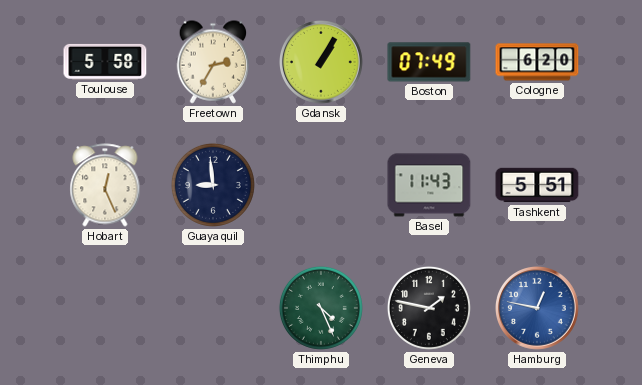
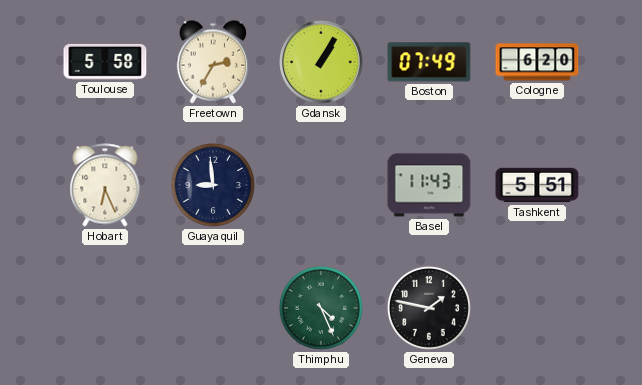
Hobart: 12:26 -> 6:26 (105, 185)
Hamburg: 12:47 -> none (538, 309)
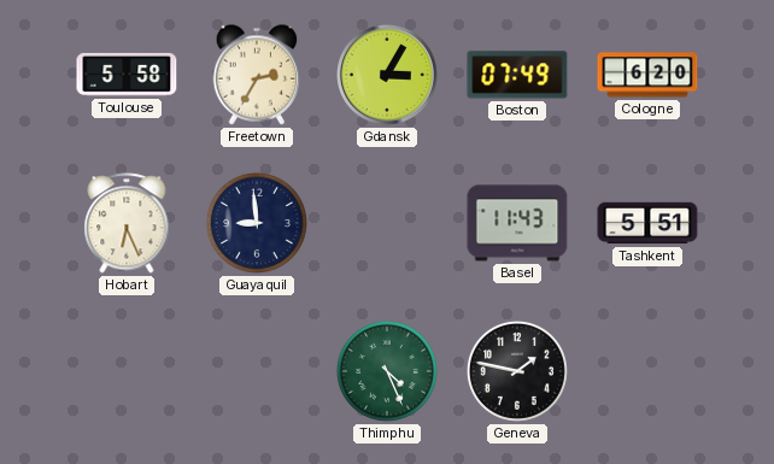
Gdansk: 1:05 -> 3:05 (388, 76)
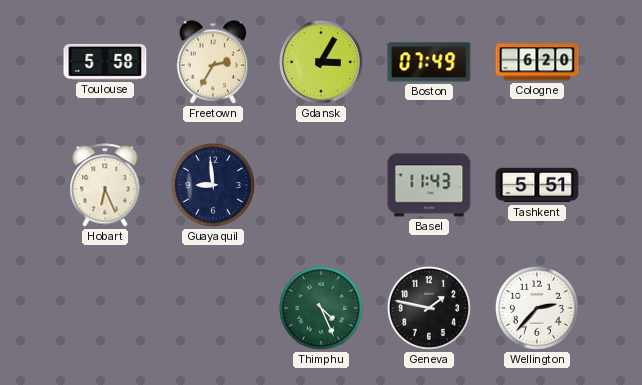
Wellington: none -> 2:37 (537, 308)
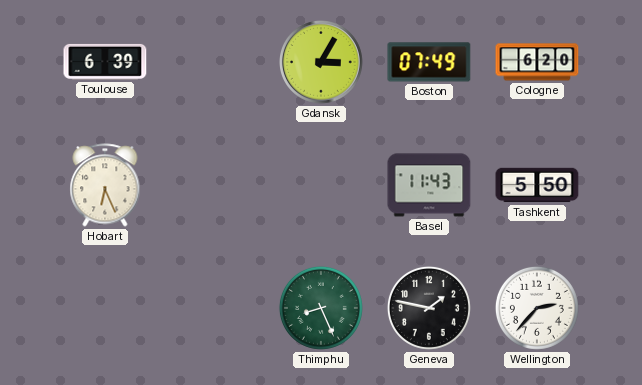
Toulouse: 5:58 -> 6:39 (105, 62)
Freetown: 2:35 -> none (213, 62)
Guayaquil: 8:59 -> none (213, 185)
Tashkent: 5:51 -> 5:50 (537, 185)
Thimphu: 4:26 -> 8:26 (321, 308)
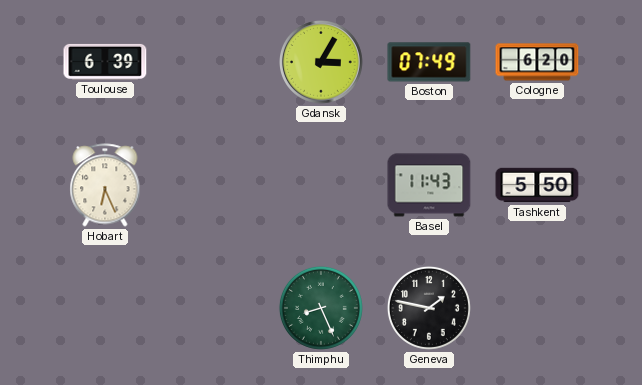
Wellington: 2:37 -> none (537, 308)
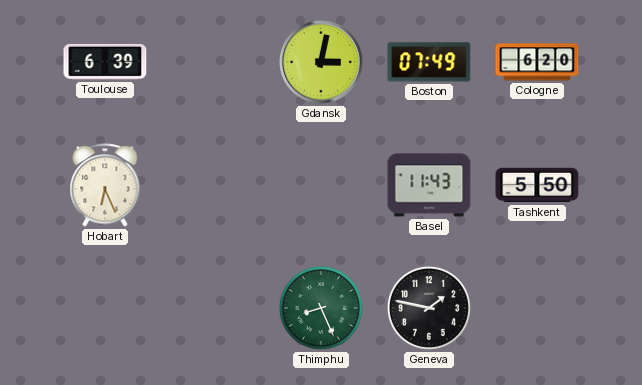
Gdansk: 3:05 -> 3:02 (322, 63)
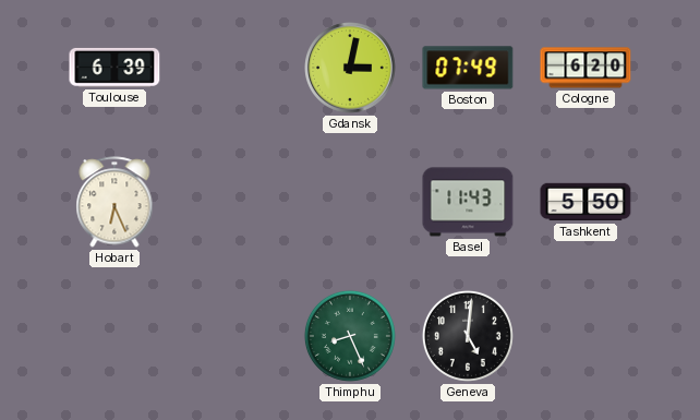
Geneva: 1:47 -> 5:01 (468, 336)
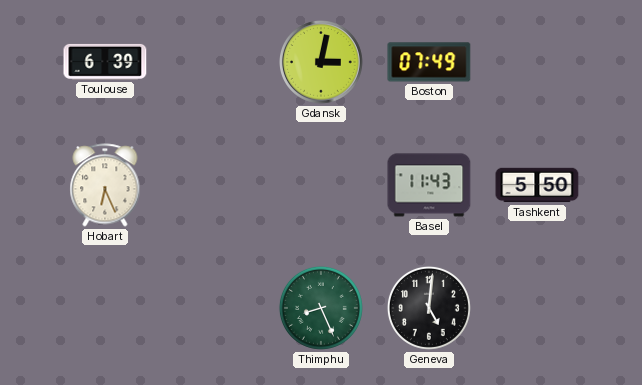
Cologne: 6:20 -> none (586, 68)
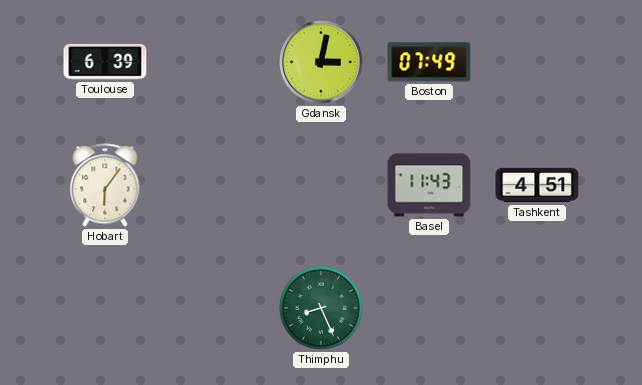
Hobart: 6:26 -> 6:06 (105, 185)
Tashkent: 5:50 -> 4:51 (537, 185)
Geneva: 5:01 -> none (429, 308)
